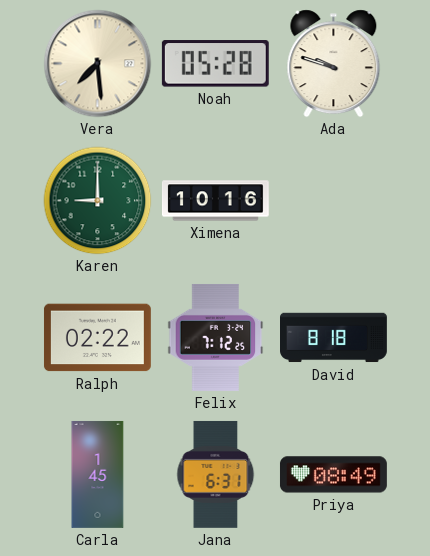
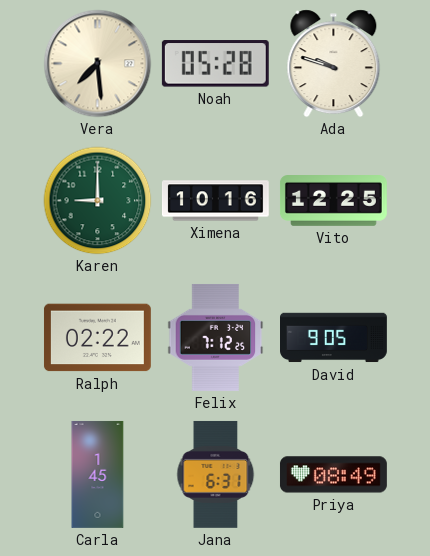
Vito: none -> 12:25 (333, 201)
David: 8:18 -> 9:05 (334, 338)
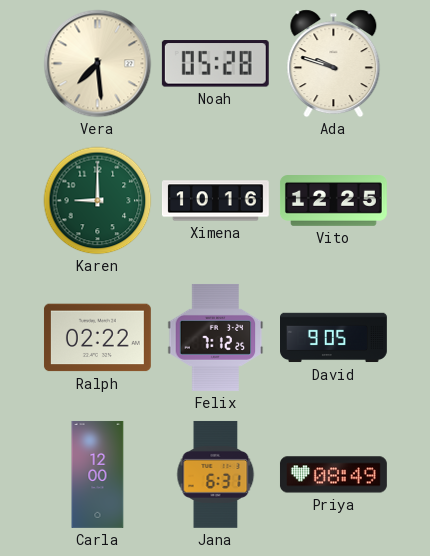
Carla: 1:45 -> 12:00 (98, 475)
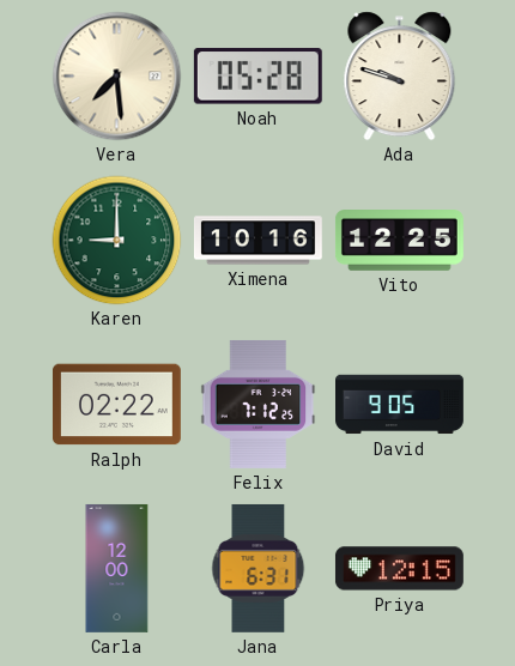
Priya: 08:49 -> 12:15 (399, 569)
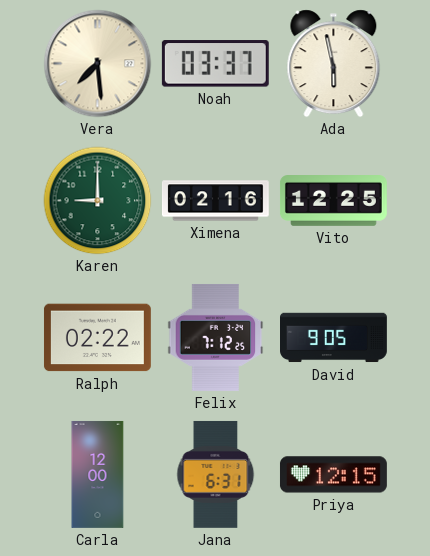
Noah: 05:28 -> 03:37 (215, 64)
Ada: 9:48 -> 5:58 (334, 64)
Ximena: 10:16 -> 02:16 (215, 201)
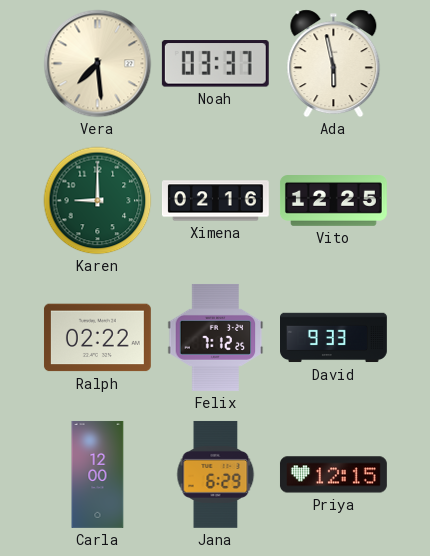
David: 9:05 -> 9:33 (334, 338)
Jana: 6:31 -> 6:29 (216, 474)
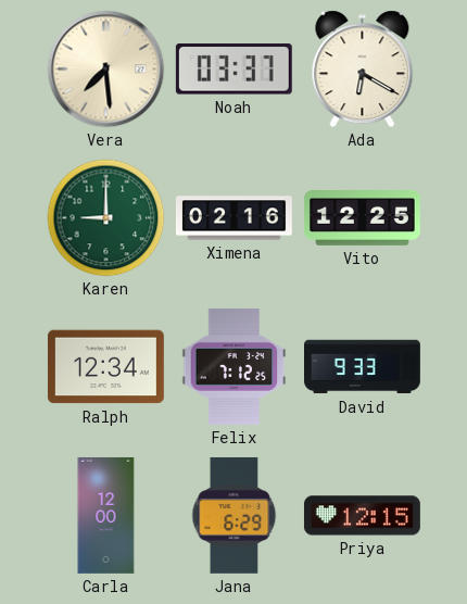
Ada: 5:58 -> 6:20 (363, 70)
Ralph: 02:22 -> 12:34 (105, 367)
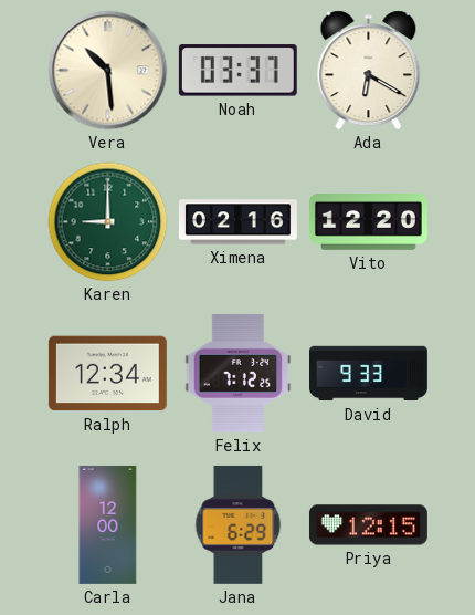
Vera: 7:29 -> 10:29 (108, 71)
Vito: 12:25 -> 12:20 (368, 222)
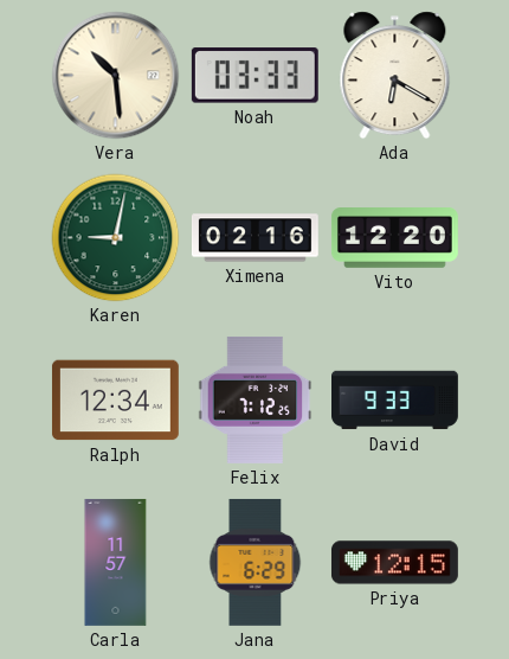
Noah: 03:37 -> 03:33 (254, 76)
Karen: 9:00 -> 9:02 (116, 238)
Carla: 12:00 -> 11:57 (116, 563)
